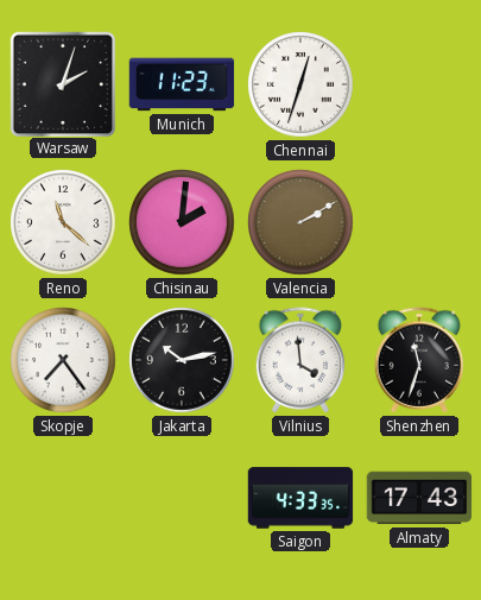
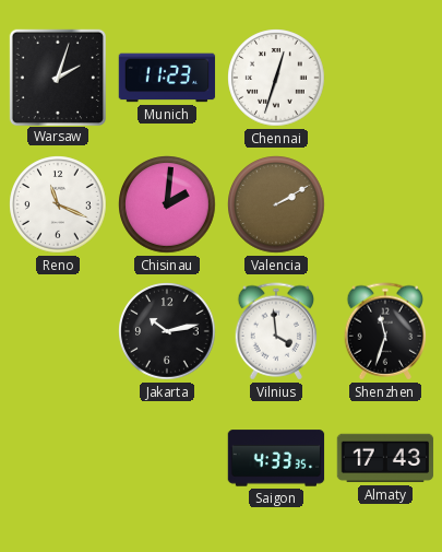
Reno: 11:22 -> 11:19 (58, 204)
Skopje: 7:24 -> none (63, 360)
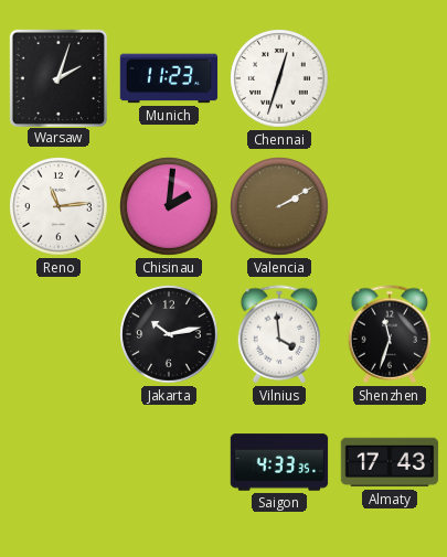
Reno: 11:19 -> 11:14 (58, 206)
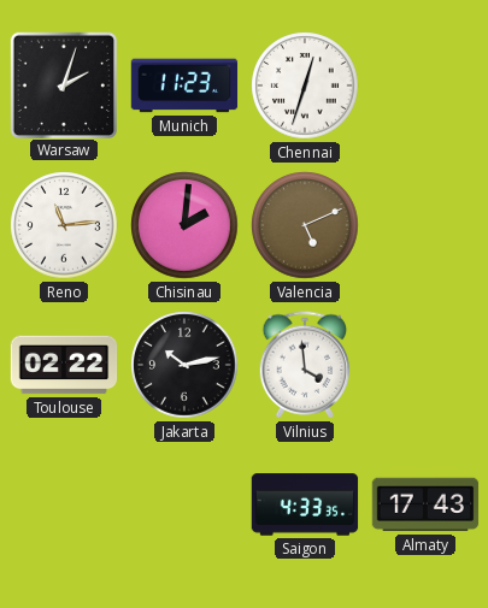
Valencia: 2:10 -> 5:11 (305, 225)
Toulouse: none -> 02:22 (64, 365)
Shenzhen: 11:33 -> none (390, 334)
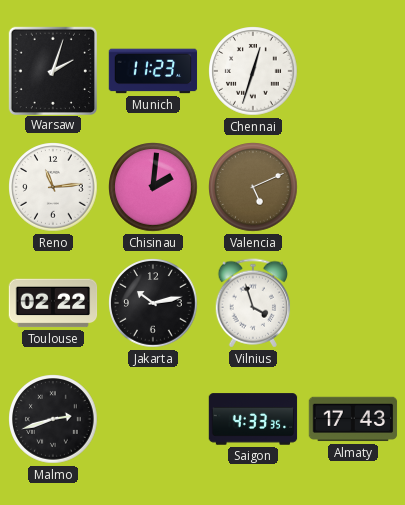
Vilnius: 3:59 -> 3:57 (253, 303)
Malmo: none -> 2:42 (53, 419)
